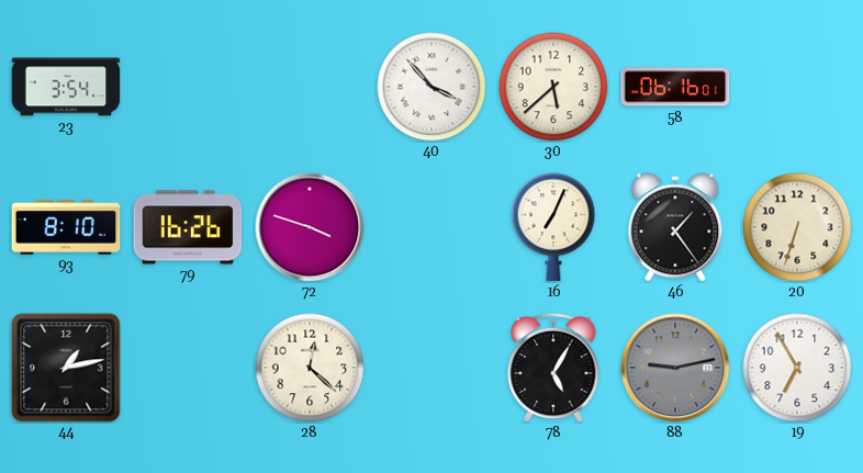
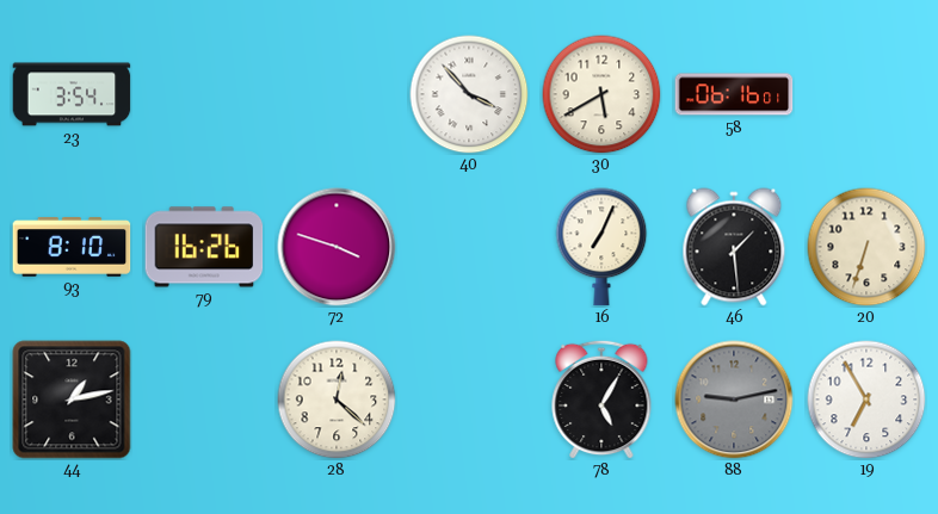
30: 5:38 -> 5:40 (601, 94)
46: 1:24 -> 1:29 (734, 247)
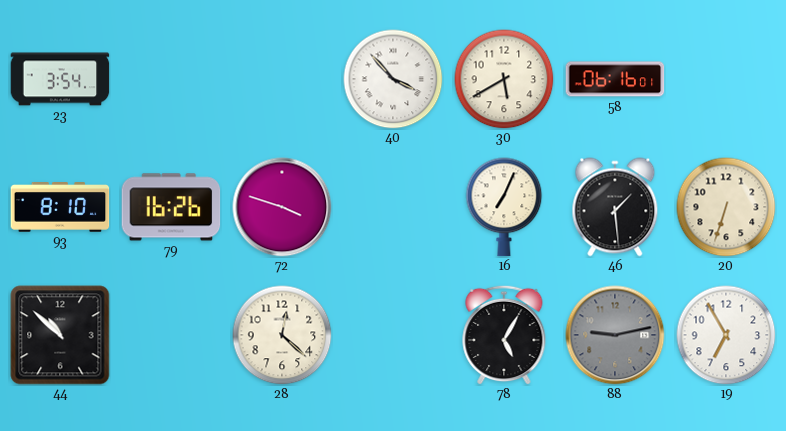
44: 1:13 -> 10:52 (60, 335)
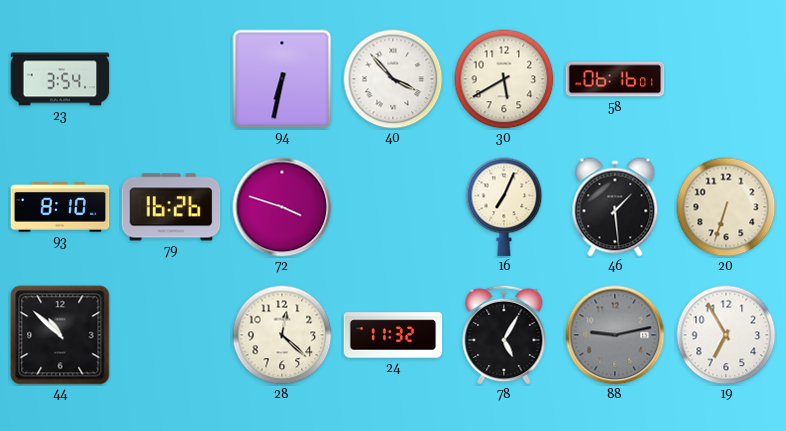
94: none -> 6:32 (282, 79)
24: none -> 11:32 (393, 335)
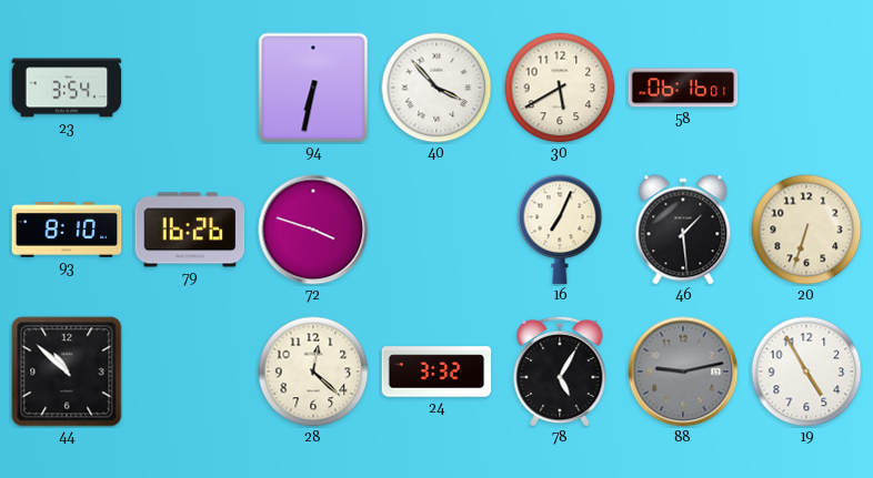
24: 11:32 -> 3:32 (436, 372)
19: 6:55 -> 4:55 (806, 372)
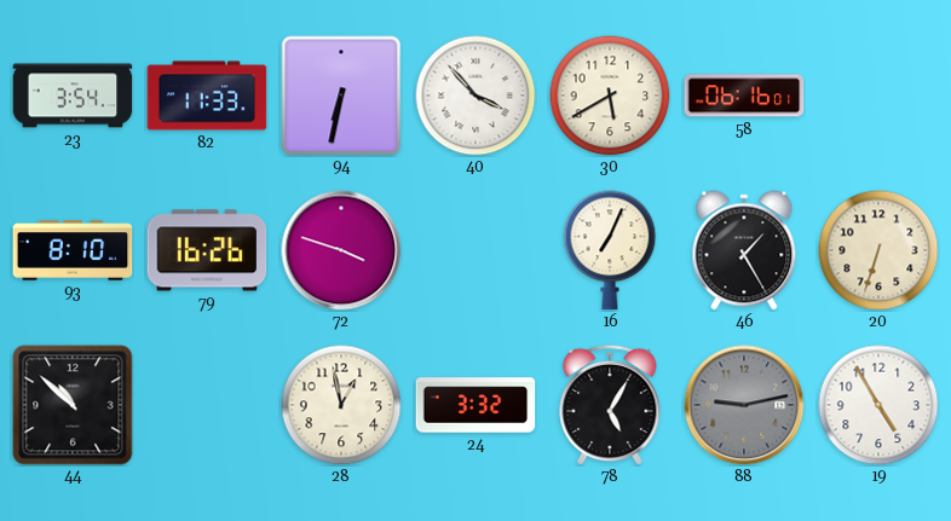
82: none -> 11:33 (207, 95)
46: 1:29 -> 1:25 (744, 250)
28: 12:22 -> 12:58 (341, 405)
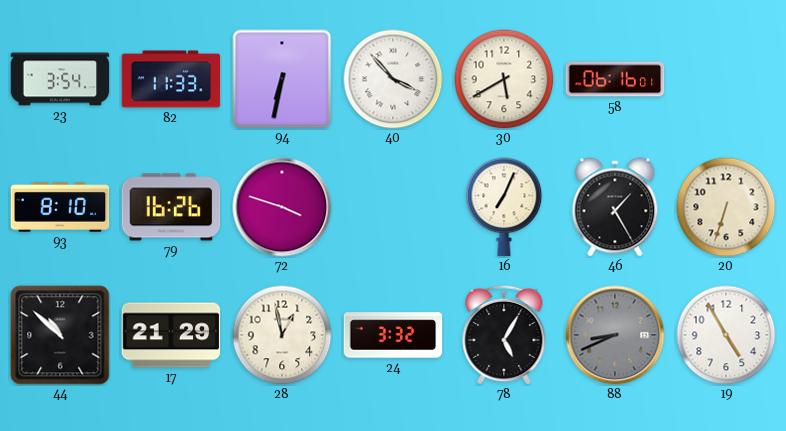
17: none -> 21:29 (171, 335)
88: 9:13 -> 8:41 (615, 335)
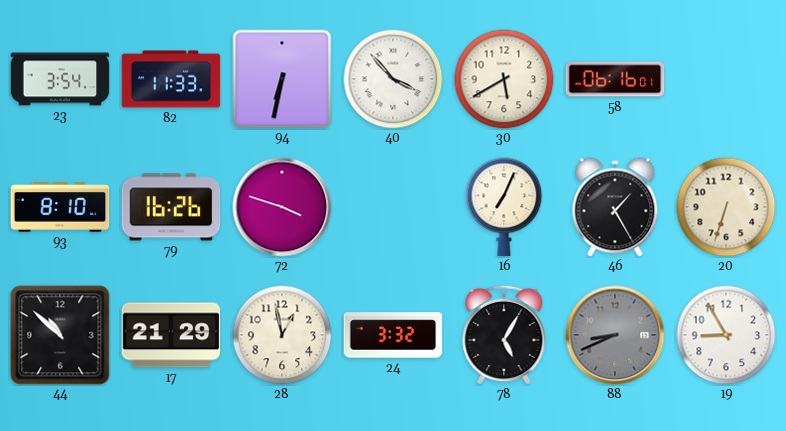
19: 4:55 -> 8:55 (726, 335)
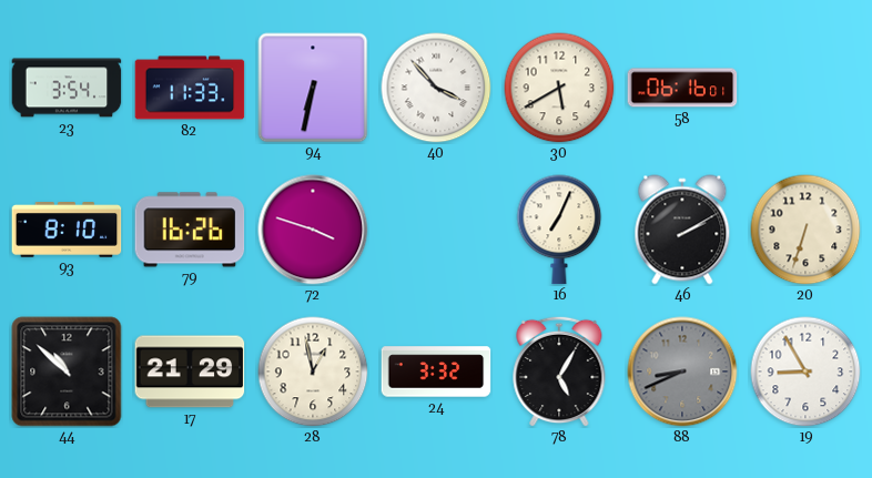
46: 1:25 -> 2:10 (682, 230)
